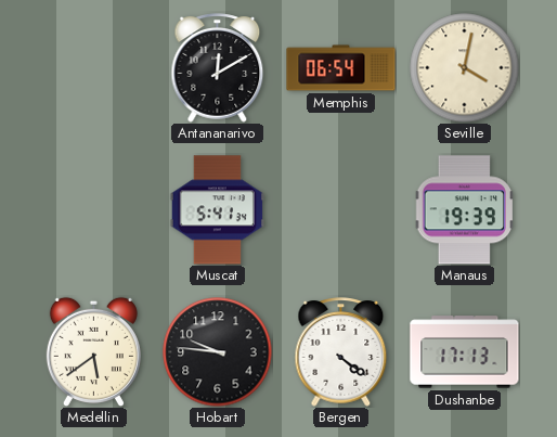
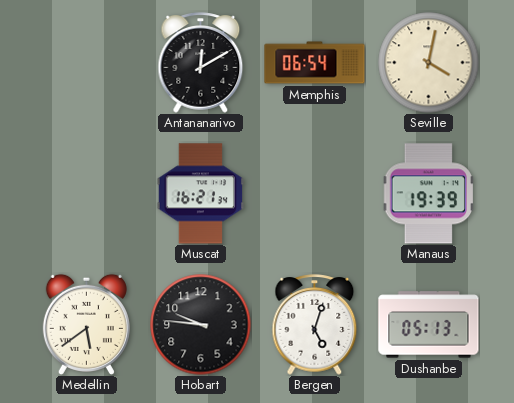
Muscat: 5:41 -> 16:21 (200, 194)
Bergen: 4:21 -> 5:03 (315, 325)
Dushanbe: 17:13 -> 05:13 (429, 325)
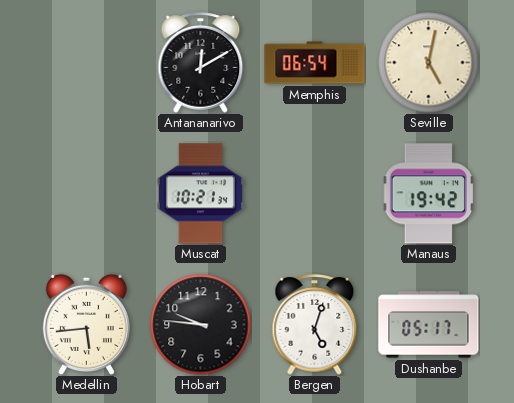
Seville: 4:02 -> 5:02 (429, 63)
Muscat: 16:21 -> 10:21 (200, 194)
Manaus: 19:39 -> 19:42 (428, 194)
Medellin: 5:39 -> 5:44 (86, 324)
Dushanbe: 05:13 -> 05:17 (429, 325)
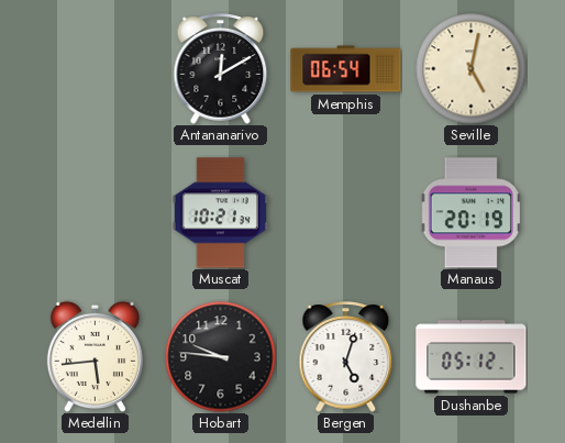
Manaus: 19:42 -> 20:19 (470, 213)
Dushanbe: 05:17 -> 05:12 (472, 357)
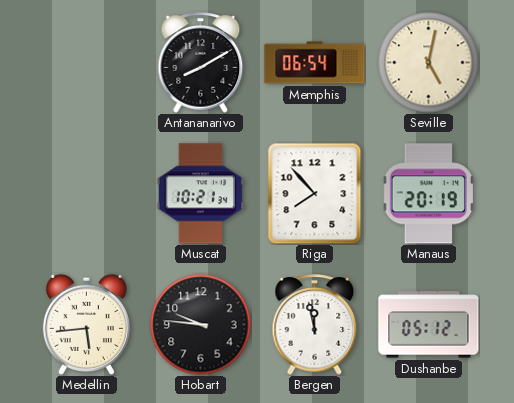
Antananarivo: 12:10 -> 8:10 (201, 63)
Riga: none -> 7:53 (315, 193)
Bergen: 5:03 -> 11:58 (315, 325)
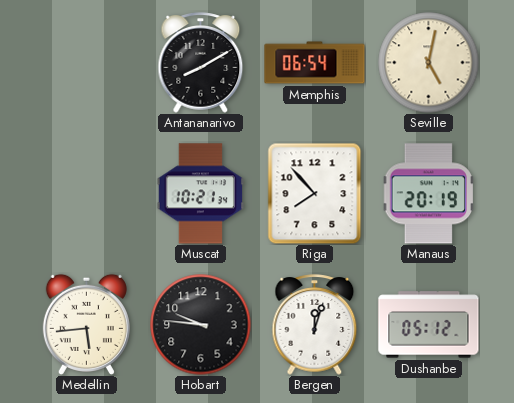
Bergen: 11:58 -> 12:03 (315, 325)
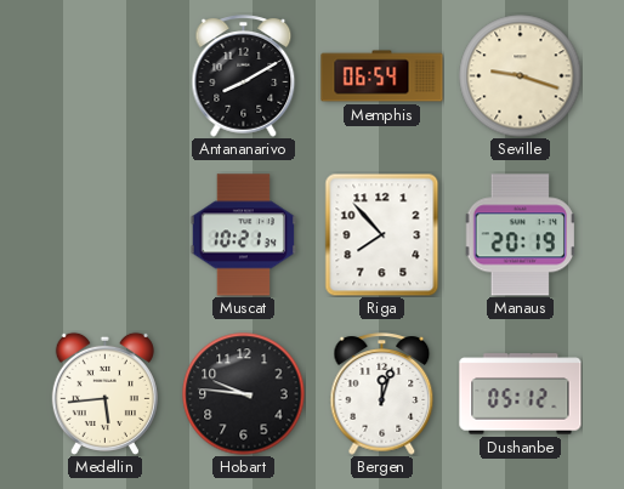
Seville: 5:02 -> 9:18 (521, 76)
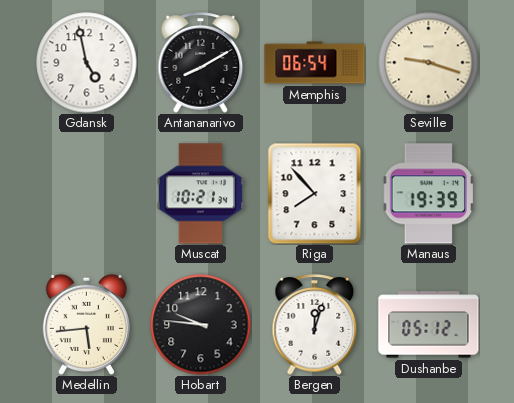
Gdansk: none -> 4:58 (87, 63)
Manaus: 20:19 -> 19:39 (428, 194)
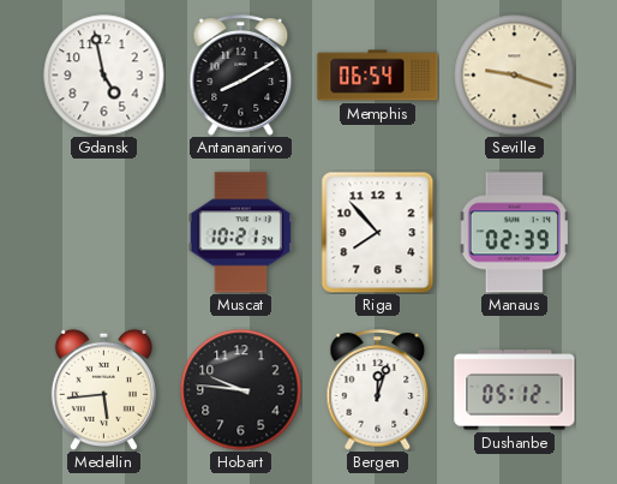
Manaus: 19:39 -> 02:39 (514, 233)
